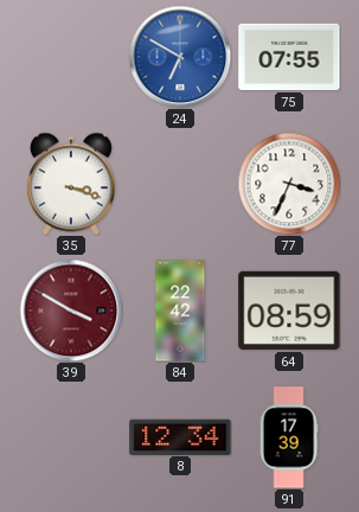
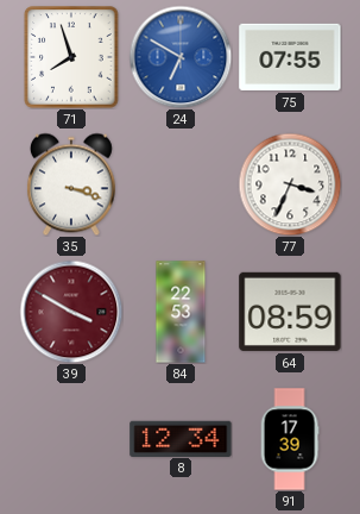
71: none -> 7:57 (71, 57)
84: 22:42 -> 22:53 (181, 312)
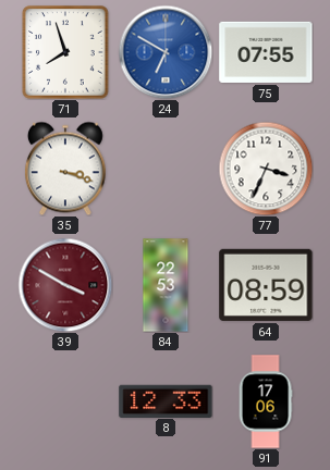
8: 12:34 -> 12:33 (166, 400)
91: 17:39 -> 17:06 (266, 401)
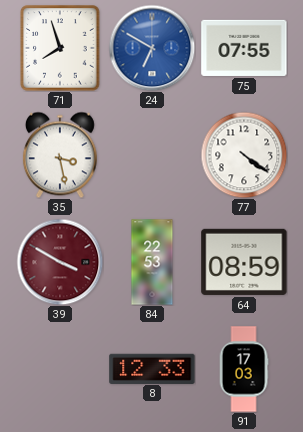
35: 3:18 -> 3:28 (60, 155)
77: 3:34 -> 4:21 (244, 155)
91: 17:06 -> 17:03 (244, 369)
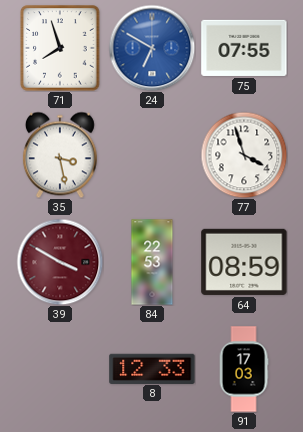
77: 4:21 -> 3:57 (244, 155)
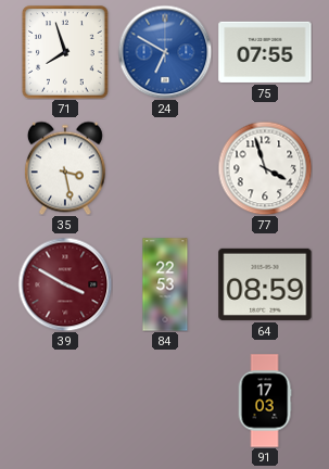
8: 12:33 -> none (152, 368)
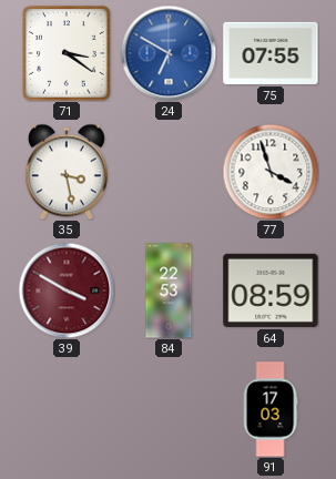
71: 7:57 -> 3:21 (67, 53)
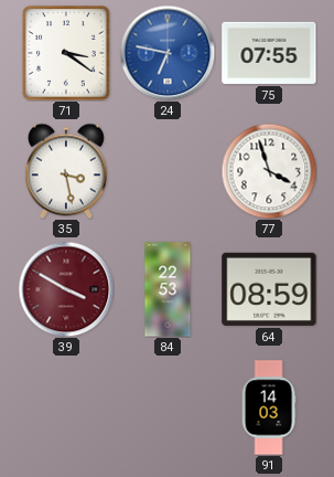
24: 6:50 -> 6:47 (168, 53)
91: 17:03 -> 14:03 (269, 407)
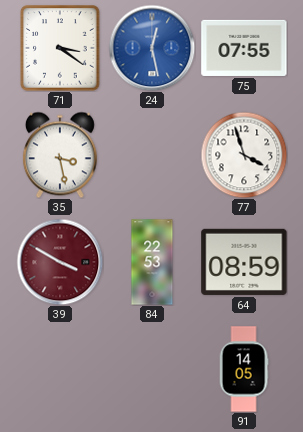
24: 6:47 -> 12:28 (152, 48)
91: 14:03 -> 14:05 (244, 369)
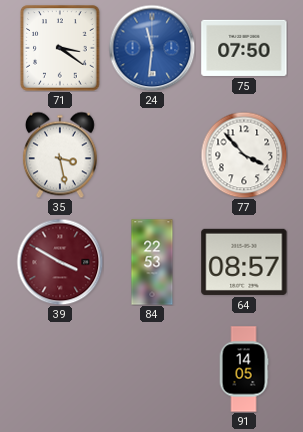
24: 12:28 -> 11:31 (152, 48)
75: 07:55 -> 07:50 (244, 48)
77: 3:57 -> 3:53 (244, 155)
64: 08:59 -> 08:57 (244, 262)
